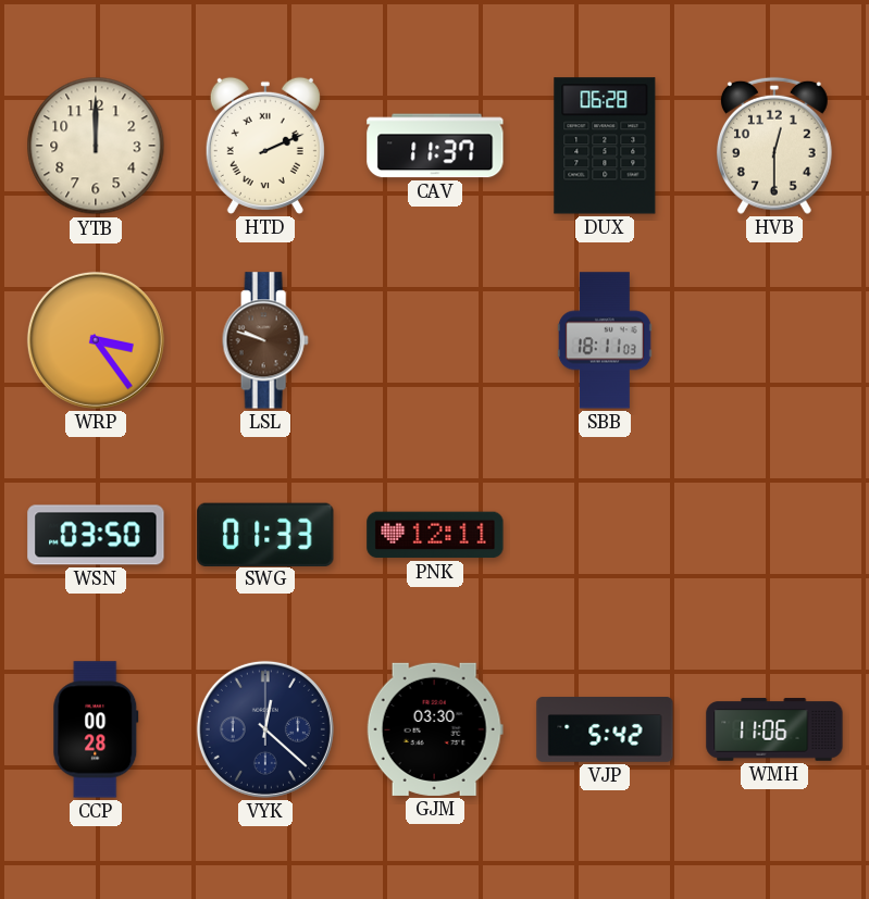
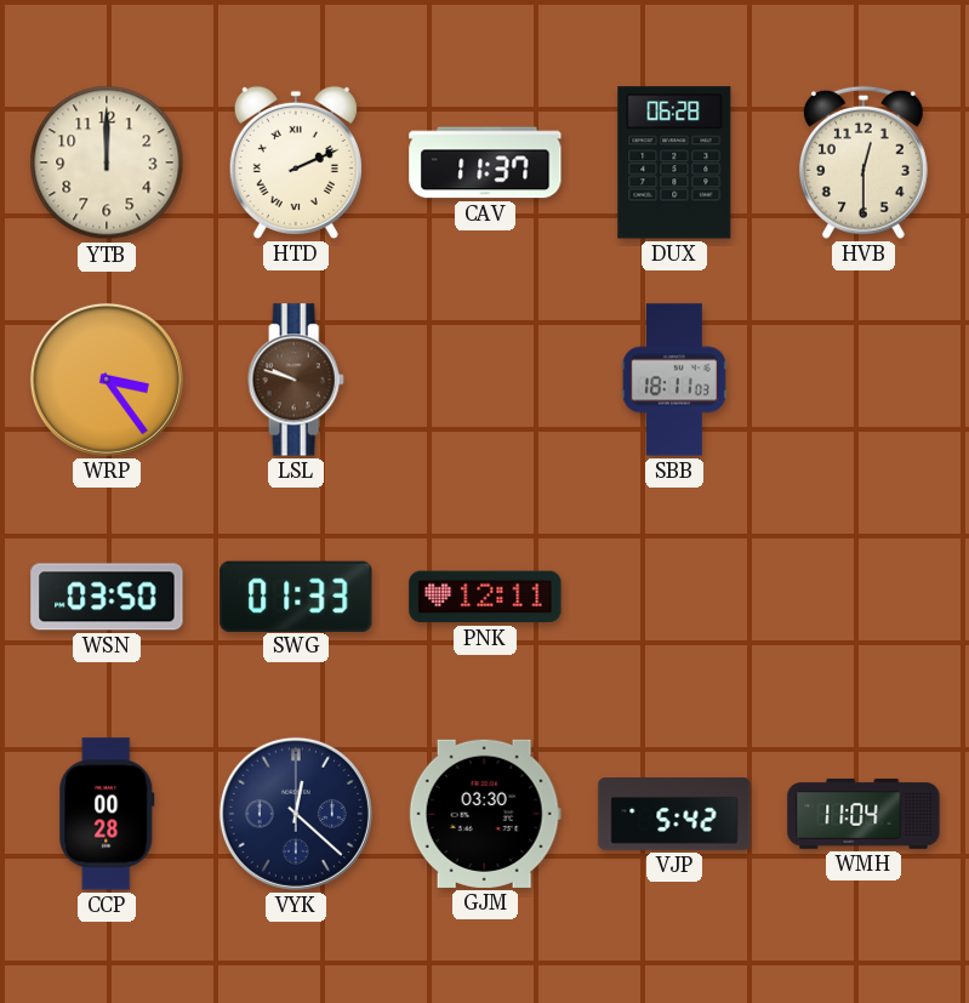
WMH: 11:06 -> 11:04 (863, 814)
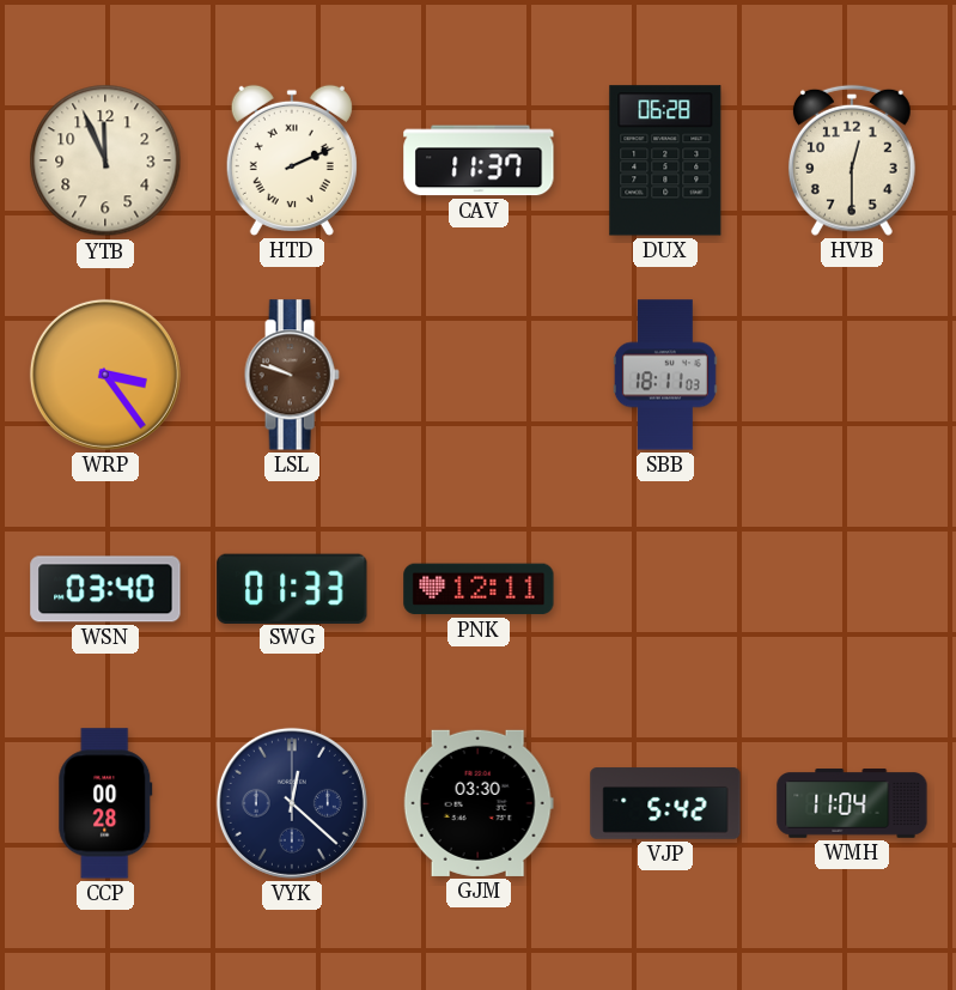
YTB: 12:00 -> 11:56 (105, 160)
WSN: 03:50 -> 03:40 (105, 589)
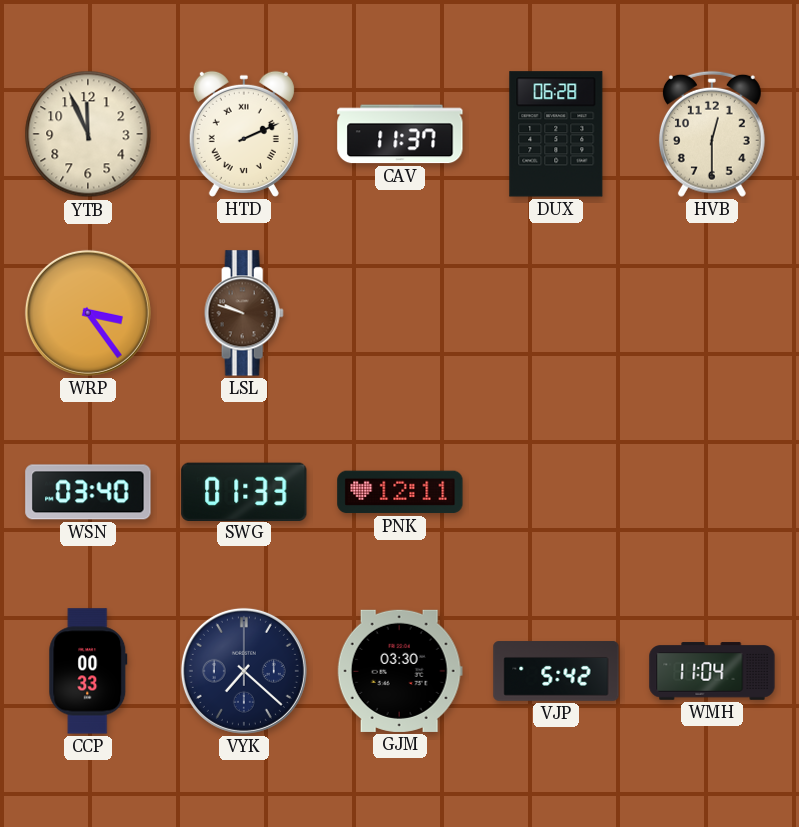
SBB: 18:11 -> none (665, 375)
CCP: 00:28 -> 00:33 (88, 671)
VYK: 12:22 -> 7:22 (244, 671)
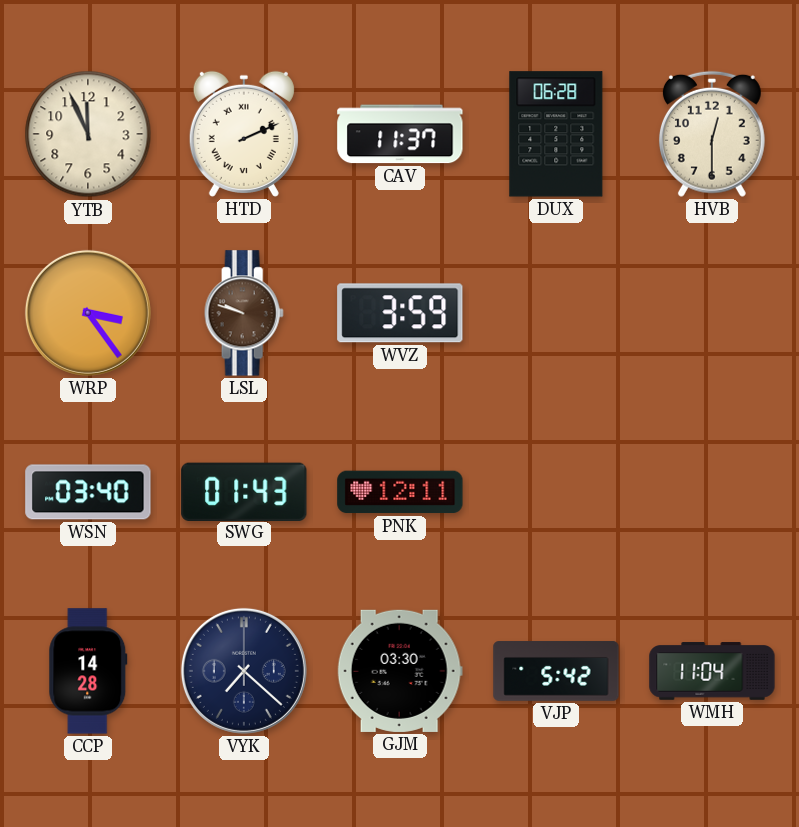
WVZ: none -> 3:59 (400, 313)
SWG: 01:33 -> 01:43 (244, 491)
CCP: 00:33 -> 14:28 (88, 671)
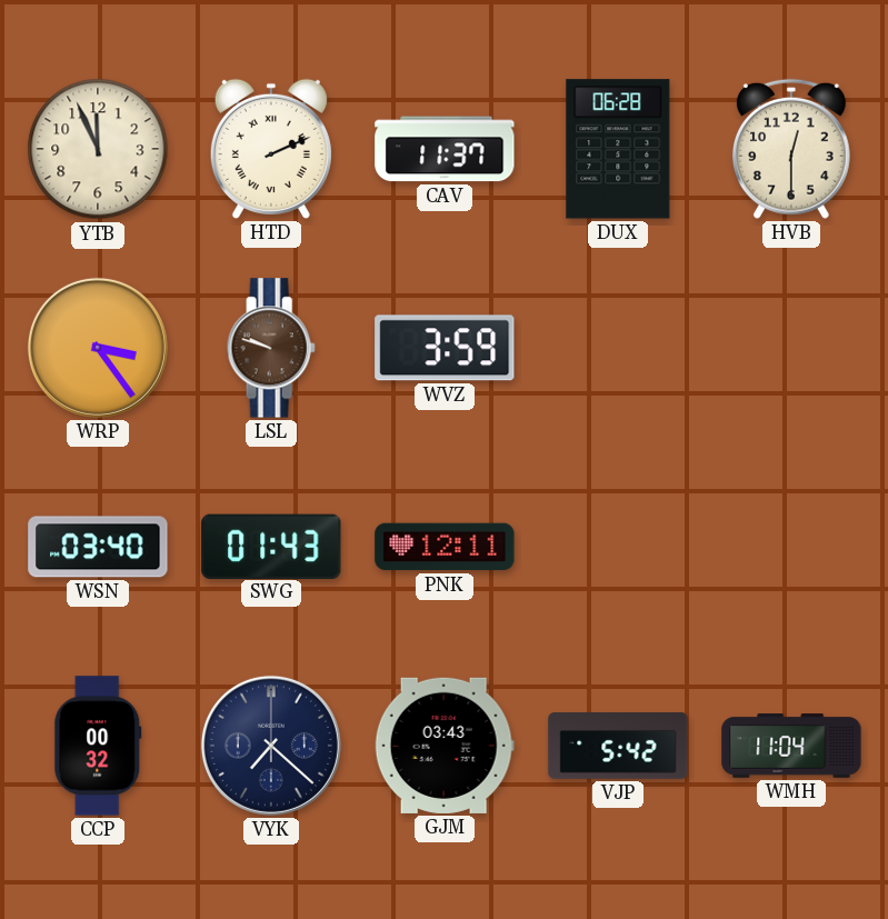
CCP: 14:28 -> 00:32 (98, 746)
GJM: 03:30 -> 03:43 (445, 746)
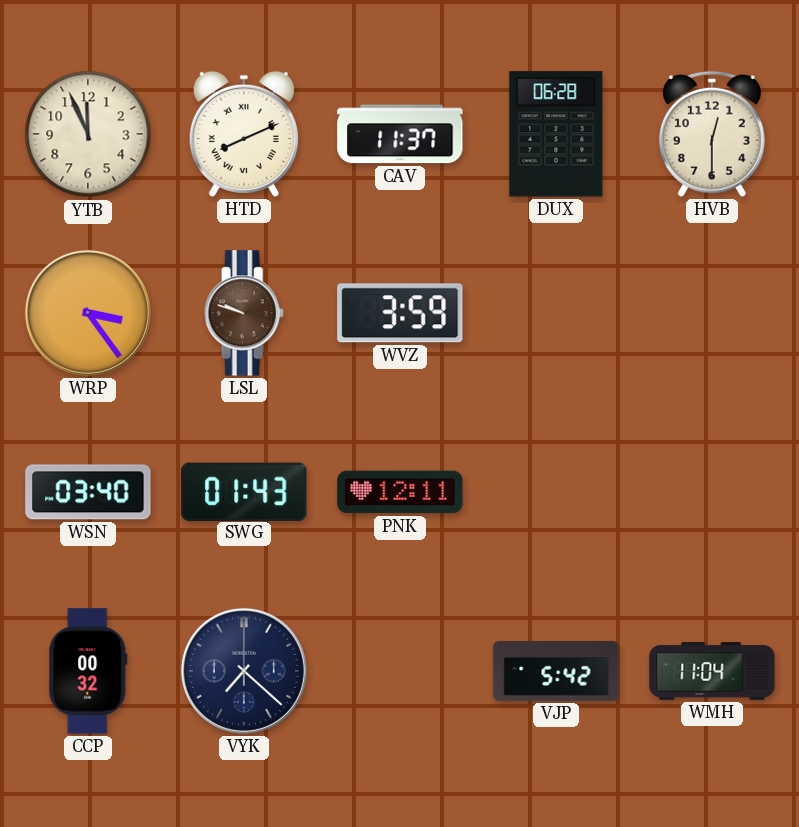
HTD: 2:11 -> 8:11 (244, 134)
GJM: 03:43 -> none (445, 746)
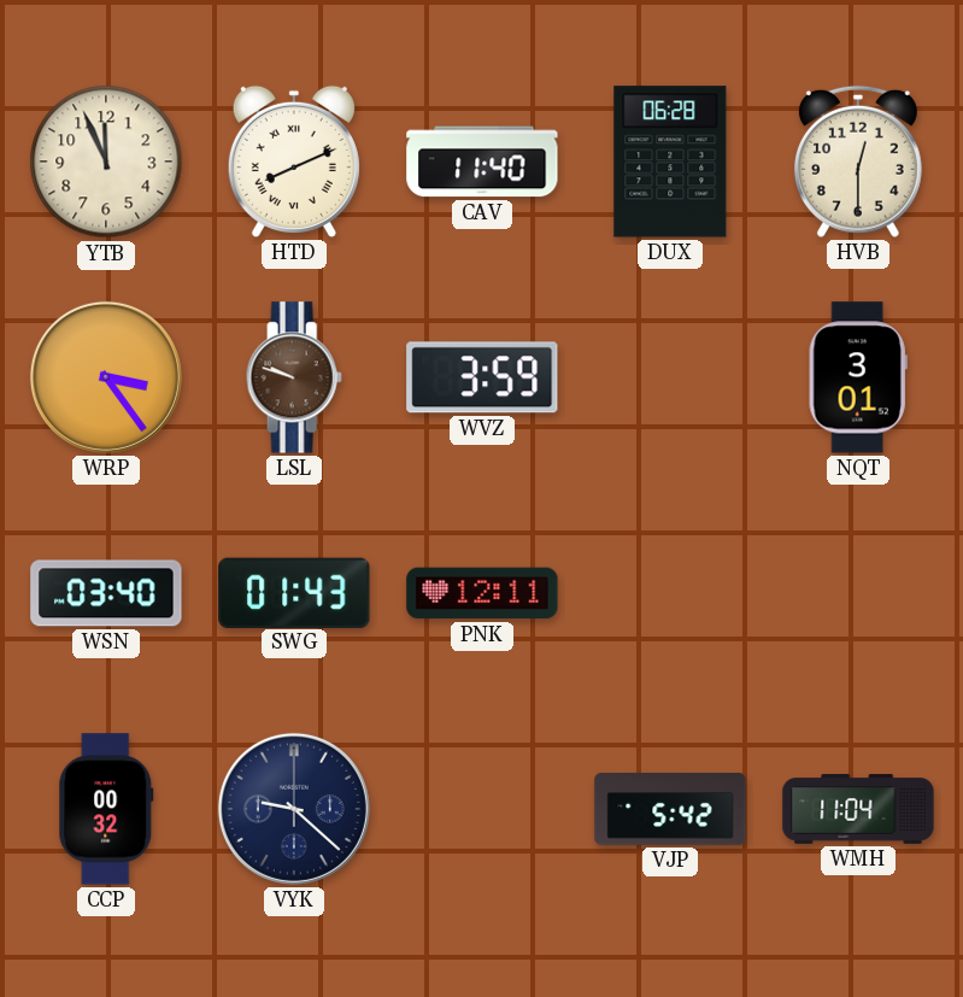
CAV: 11:37 -> 11:40 (482, 162)
NQT: none -> 3:01 (858, 377)
VYK: 7:22 -> 9:22 (294, 809)
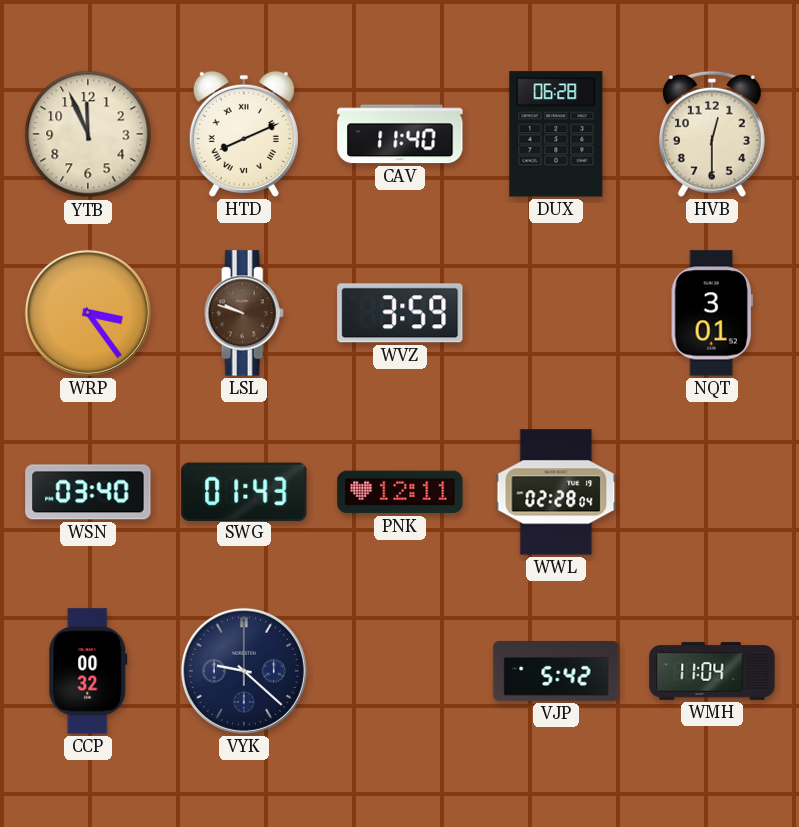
WWL: none -> 02:28 (556, 492)
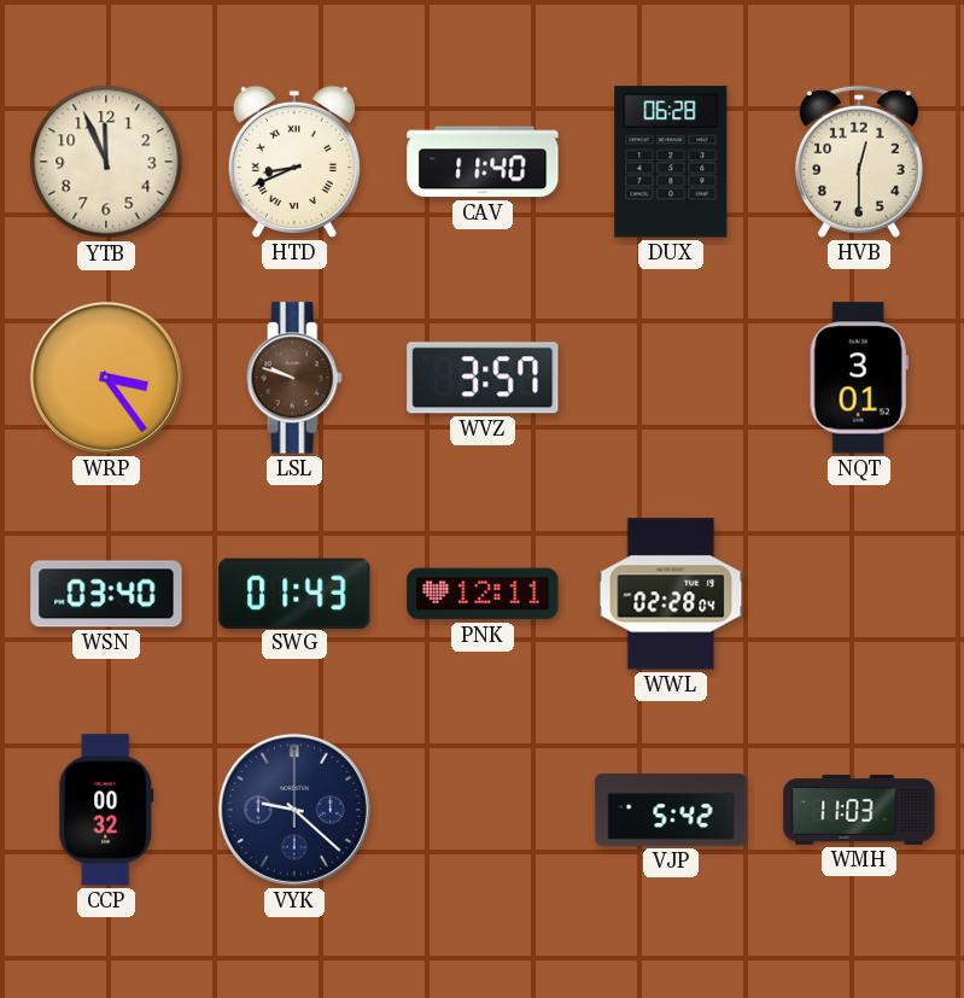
HTD: 8:11 -> 8:41 (294, 162)
WVZ: 3:59 -> 3:57 (483, 378)
WMH: 11:04 -> 11:03 (859, 810)
